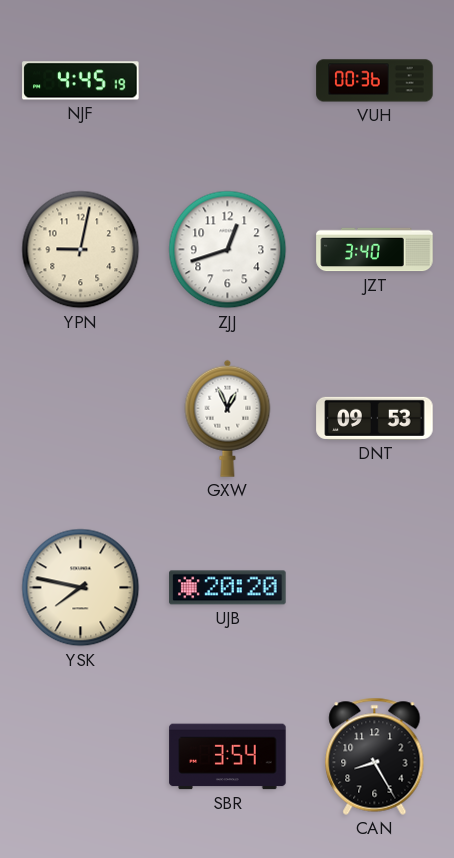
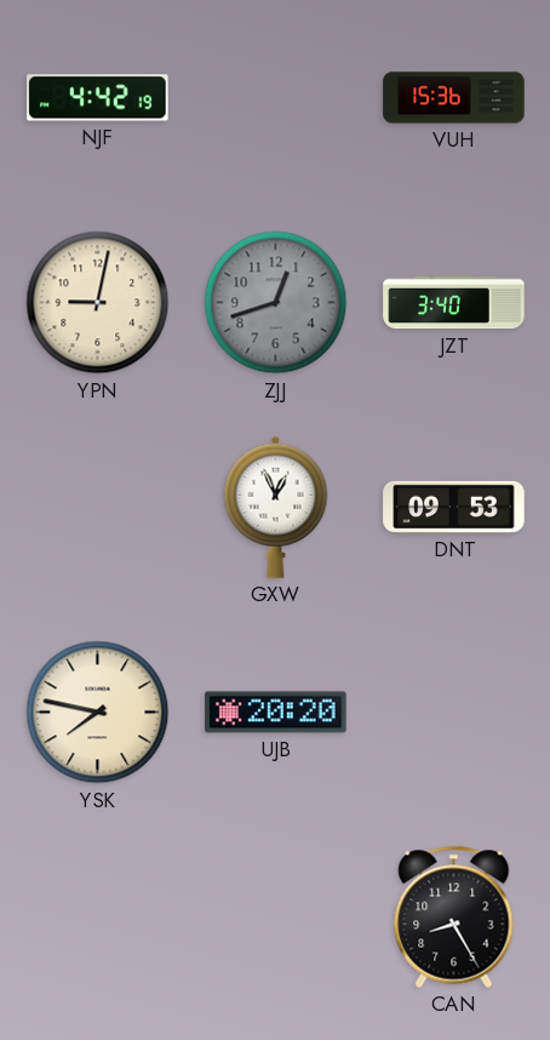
NJF: 4:45 -> 4:42 (98, 98)
VUH: 00:36 -> 15:36 (454, 98)
ZJJ dial: white -> grey (276, 303)
SBR: 3:54 -> none (228, 757)
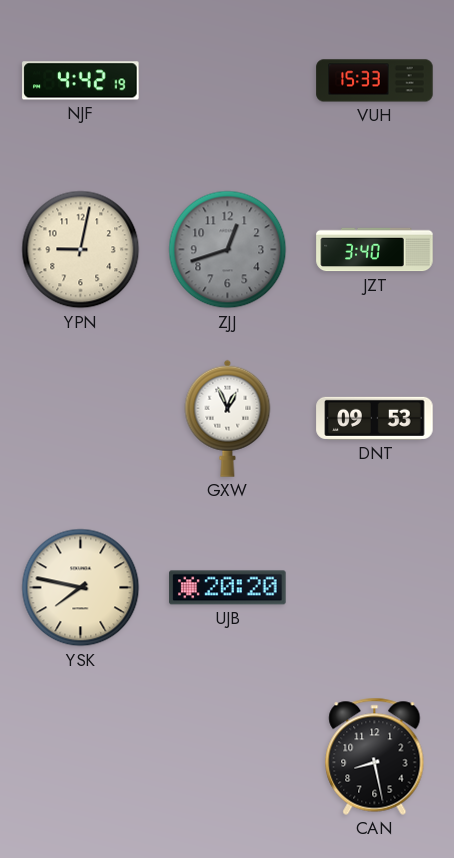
VUH: 15:36 -> 15:33 (375, 81)
CAN: 8:25 -> 8:28 (375, 756)
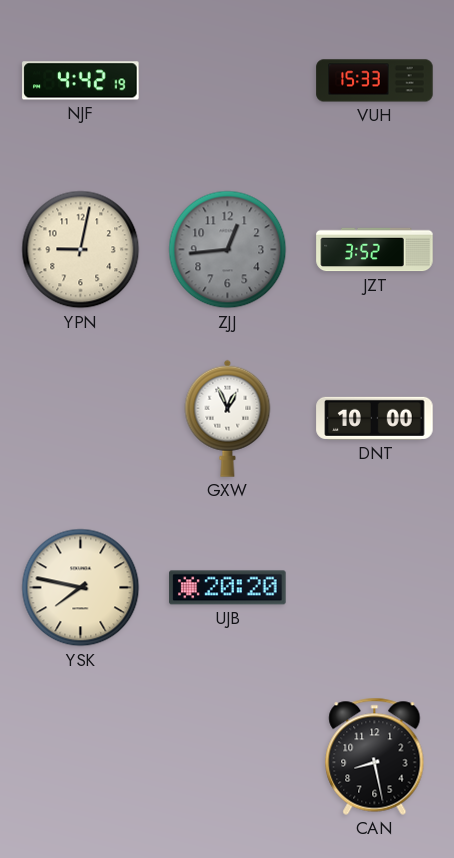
ZJJ: 12:42 -> 12:44 (228, 250)
JZT: 3:40 -> 3:52 (375, 250)
DNT: 09:53 -> 10:00 (375, 418)
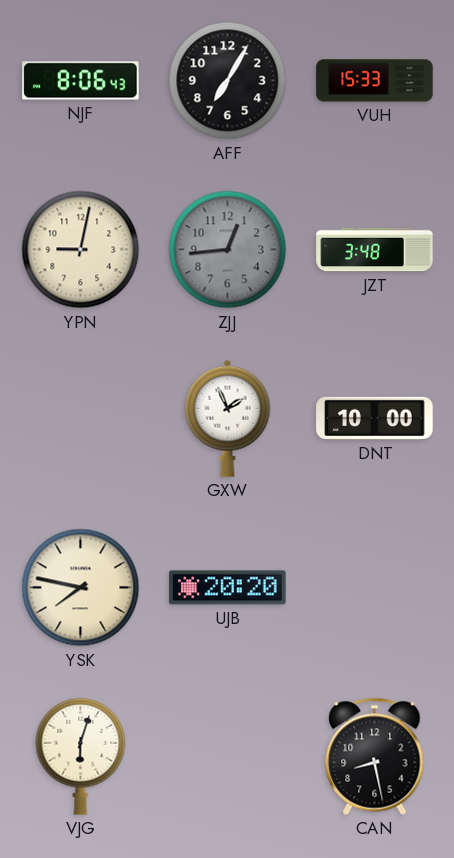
NJF: 4:42 -> 8:06 (81, 81)
AFF: none -> 7:05 (228, 81)
JZT: 3:52 -> 3:48 (375, 250)
GXW: 12:56 -> 1:56 (228, 418)
VJG: none -> 6:03 (81, 756)
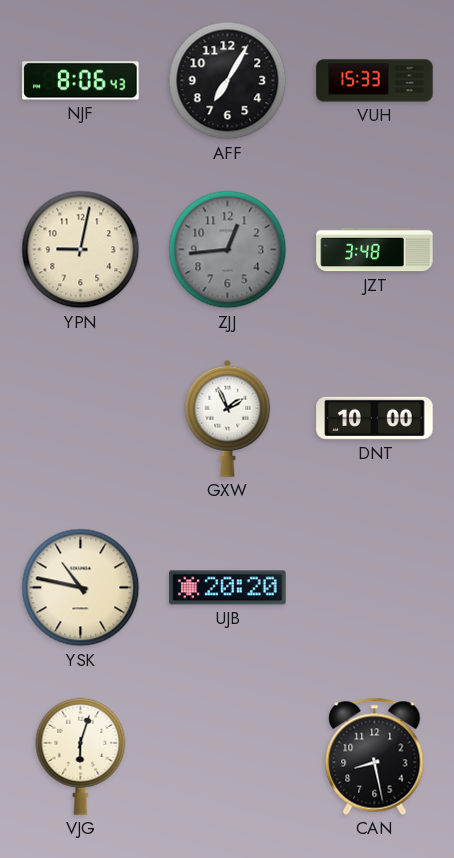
YSK: 7:47 -> 10:47 (81, 588)
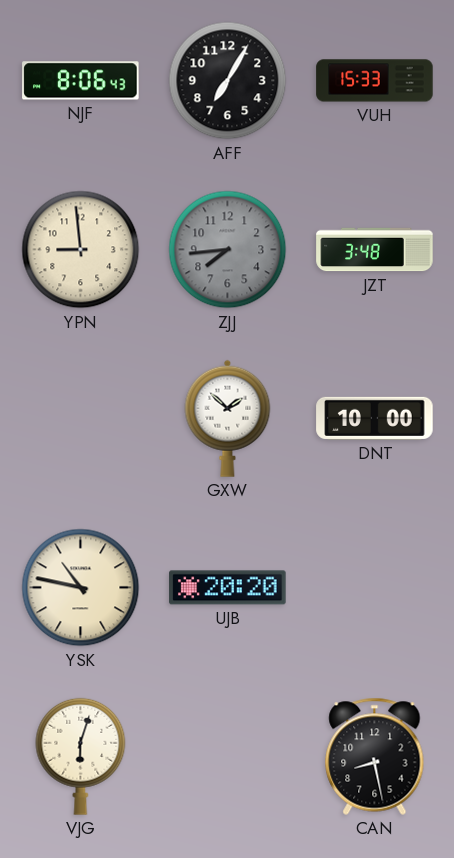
YPN: 9:02 -> 8:59 (81, 250)
ZJJ: 12:44 -> 7:44 (228, 250)
GXW: 1:56 -> 1:52 (228, 418)
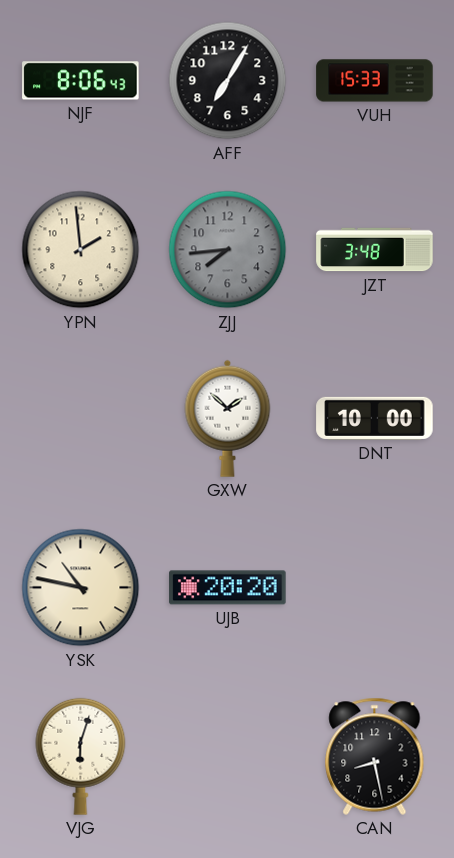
YPN: 8:59 -> 1:59 (81, 250)
